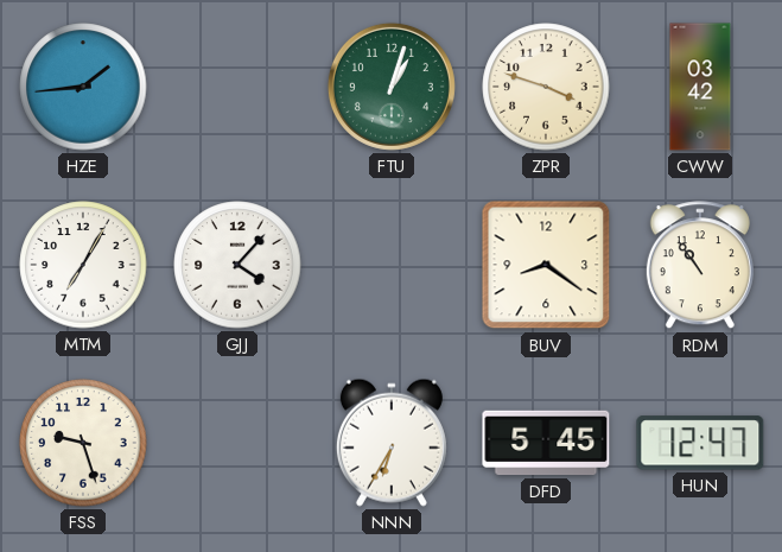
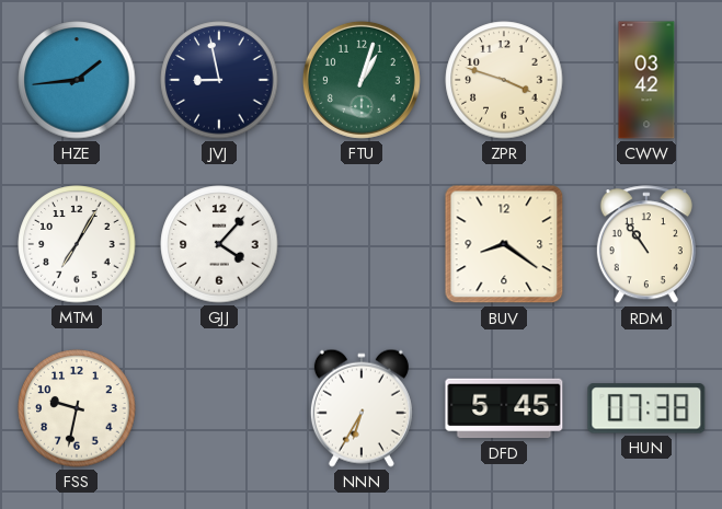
JVJ: none -> 8:58 (219, 80)
FSS: 9:27 -> 9:32 (77, 408)
HUN: 12:47 -> 07:38 (646, 408)
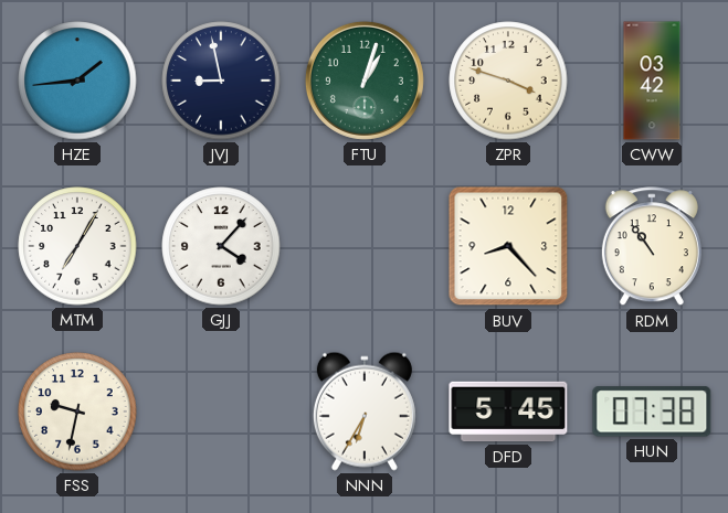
BUV: 8:21 -> 8:23 (508, 246)
